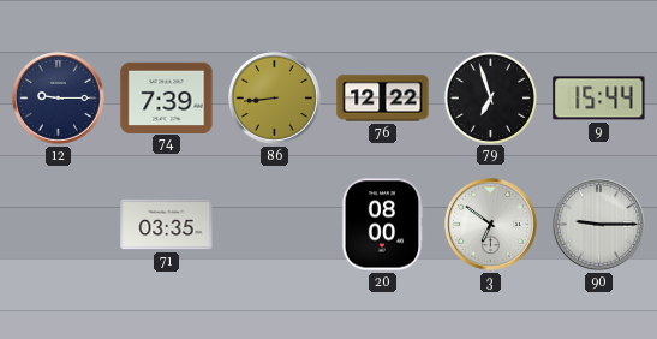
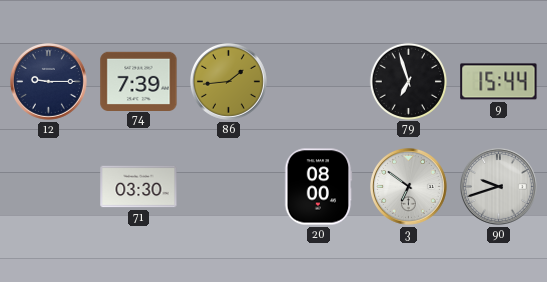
86: 8:44 -> 1:44 (229, 82)
76: 12:22 -> none (383, 99)
71: 03:35 -> 03:30 (139, 187)
90: 9:15 -> 9:42 (499, 187)
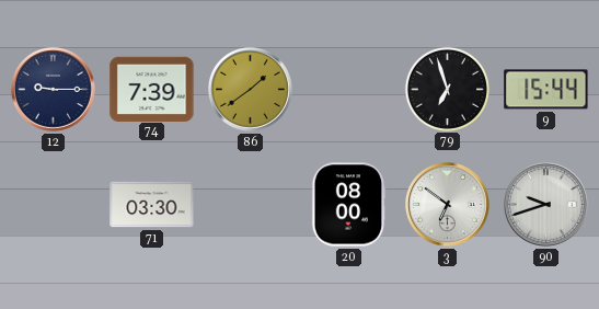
86: 1:44 -> 1:39 (251, 90)
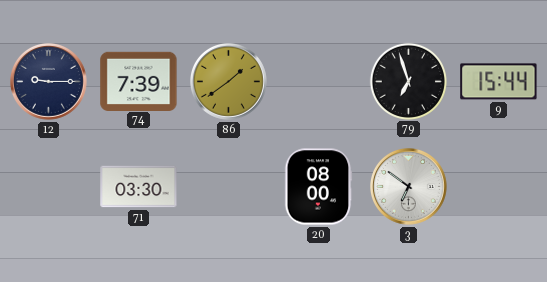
90: 9:42 -> none (546, 205)
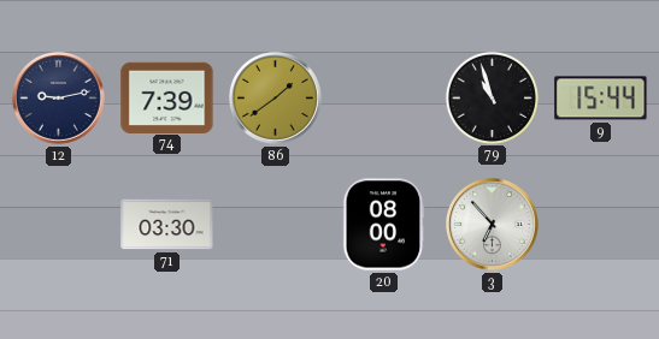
12: 9:15 -> 9:13 (59, 99)
79: 6:57 -> 10:57 (492, 97)
3: 6:51 -> 6:53 (493, 225)
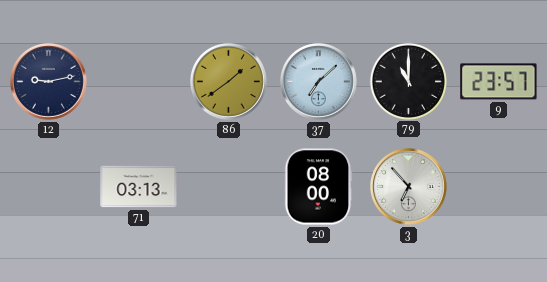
74: 7:39 -> none (167, 97)
37: none -> 7:08 (319, 82)
79: 10:57 -> 11:00 (408, 81)
9: 15:44 -> 23:57 (499, 82)
71: 03:30 -> 03:13 (139, 187)
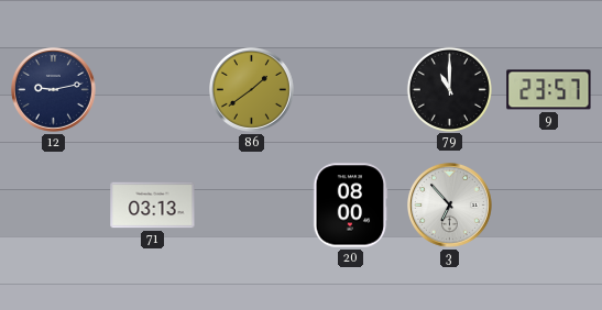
37: 7:08 -> none (319, 82)
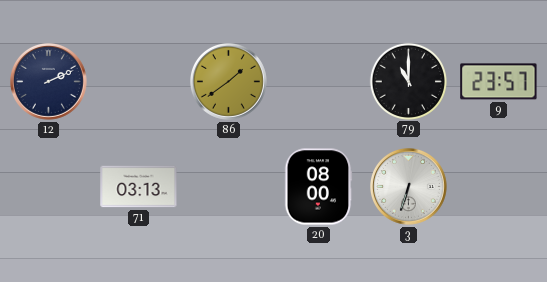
12: 9:13 -> 2:11 (49, 82)
3: 6:53 -> 6:33 (409, 187)
